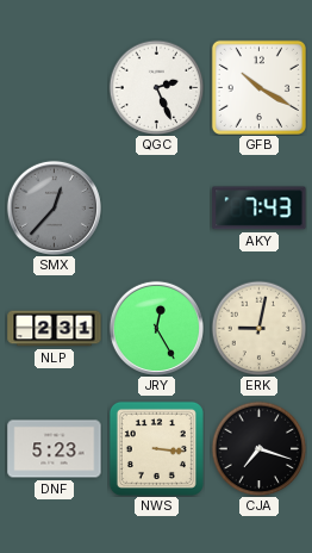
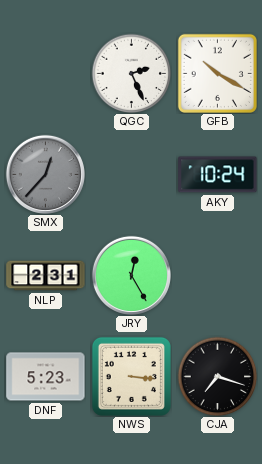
AKY: 7:43 -> 10:24 (218, 175)
ERK: 9:02 -> none (258, 328)
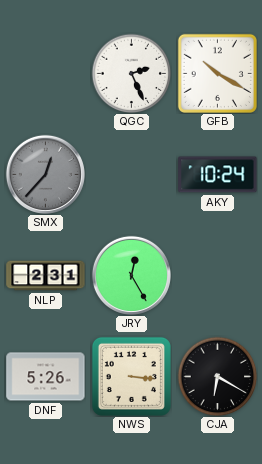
DNF: 5:23 -> 5:26 (46, 377)
CJA: 7:18 -> 6:20 (217, 376)
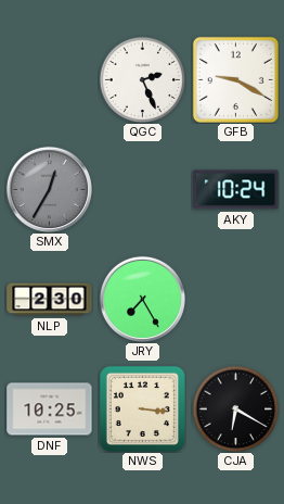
GFB: 10:20 -> 9:20 (235, 79)
SMX: 12:37 -> 12:35 (49, 189)
NLP: 2:31 -> 2:30 (50, 300)
JRY: 12:25 -> 7:25 (142, 299)
DNF: 5:26 -> 10:25 (50, 409)
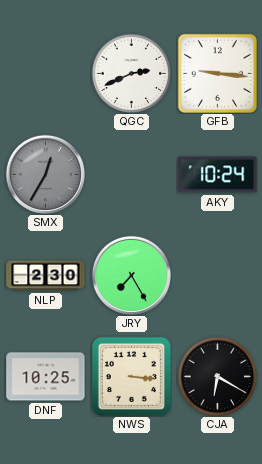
QGC: 2:26 -> 2:41 (131, 73)
GFB: 9:20 -> 9:16 (217, 73)
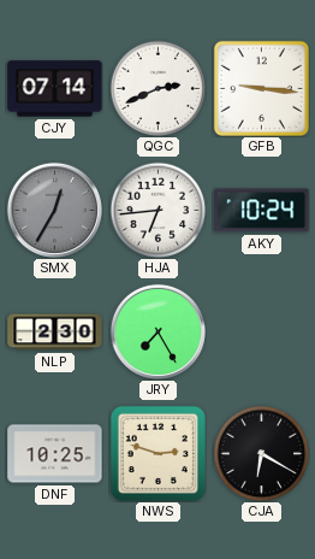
CJY: none -> 07:14 (55, 89)
HJA: none -> 6:44 (157, 210)
NWS: 3:16 -> 2:48 (157, 453)
